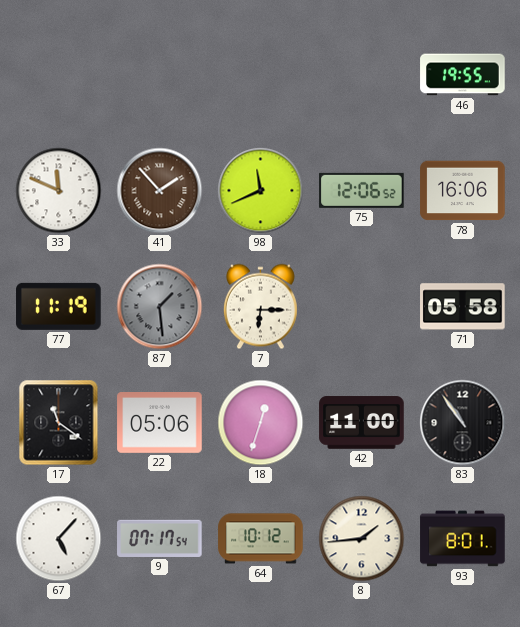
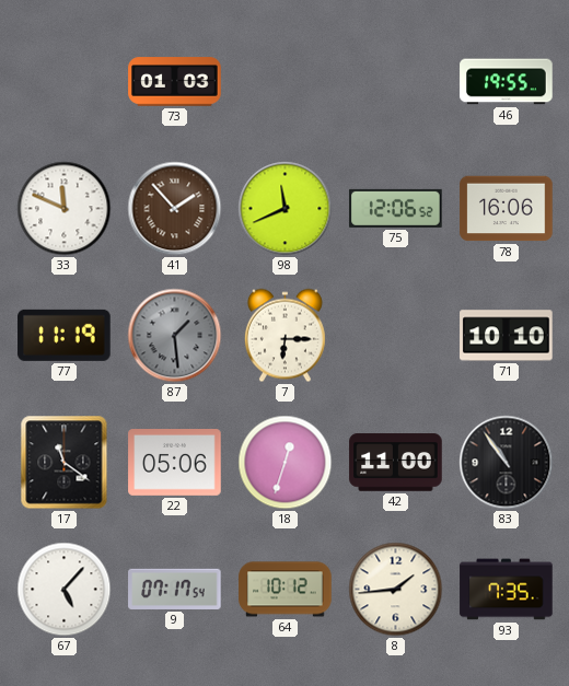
73: none -> 01:03 (175, 82)
71: 05:58 -> 10:10 (507, 336)
93: 8:01 -> 7:35 (507, 590)
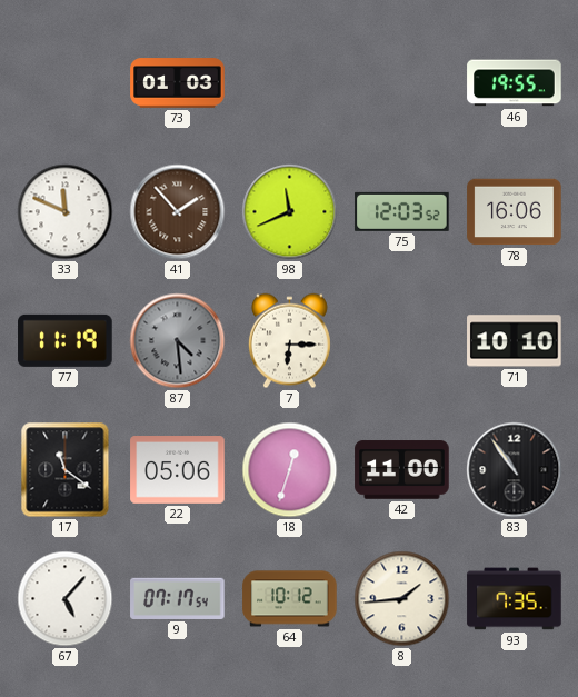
75: 12:06 -> 12:03 (402, 211)
87: 1:29 -> 4:29 (178, 341)
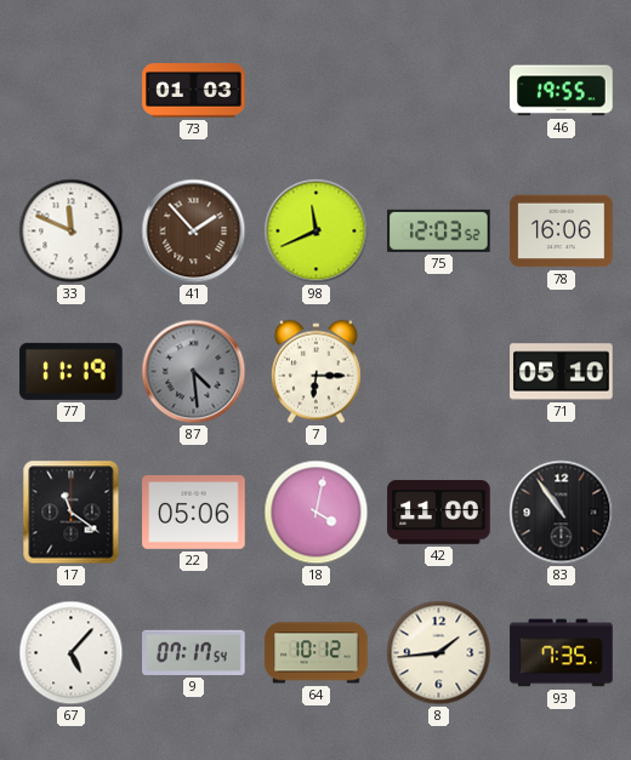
71: 10:10 -> 05:10 (562, 372)
18: 12:33 -> 4:02 (317, 513)
